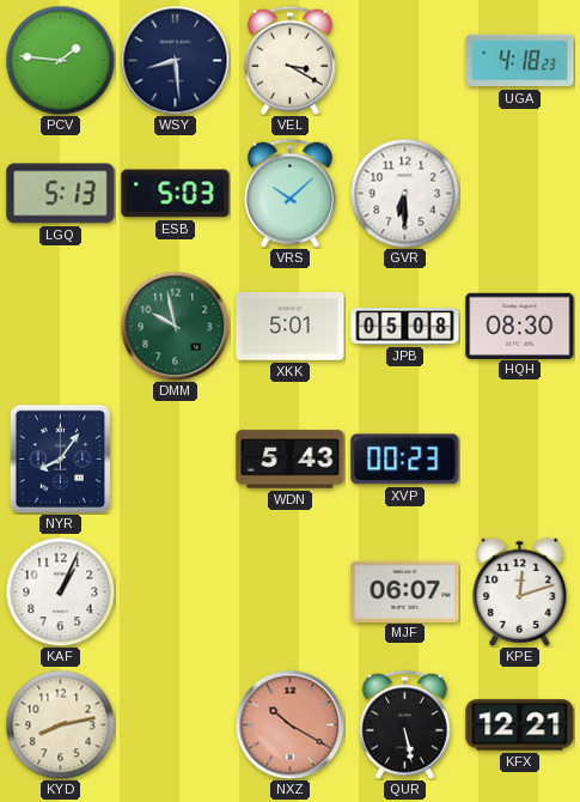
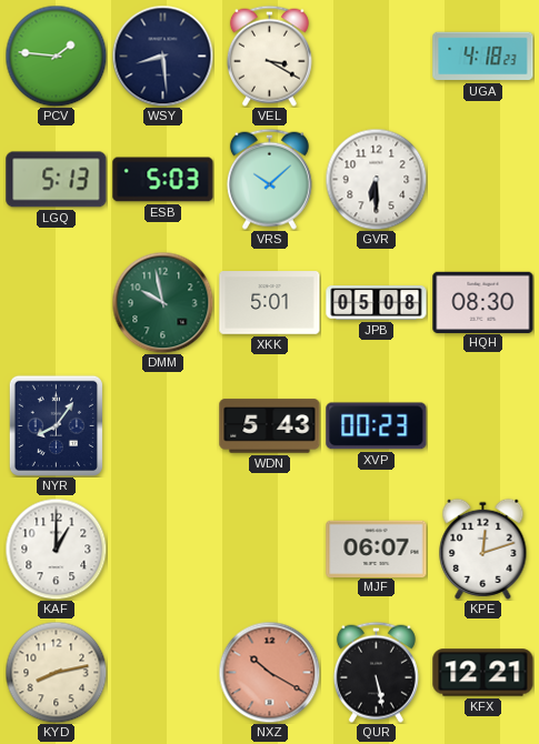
KAF: 1:04 -> 1:00 (56, 549)
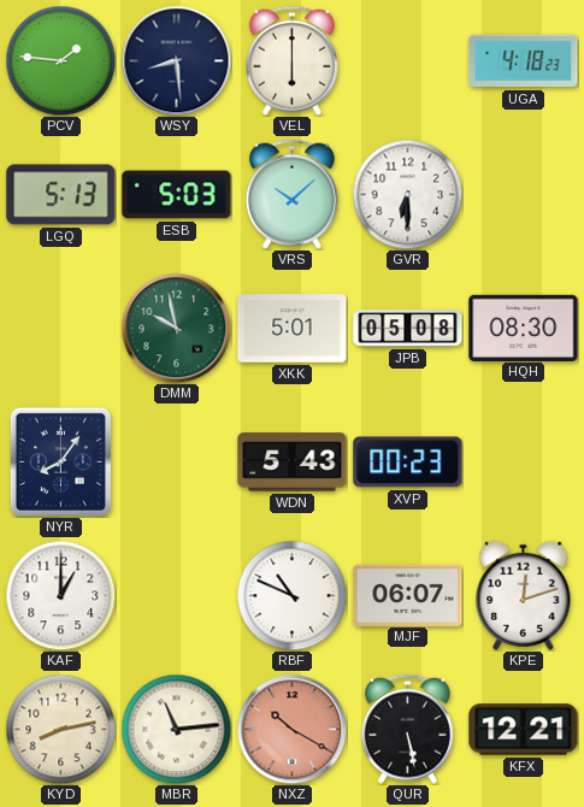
VEL: 3:20 -> 6:00 (291, 60)
RBF: none -> 10:49 (291, 595)
MBR: none -> 11:14 (176, 729)
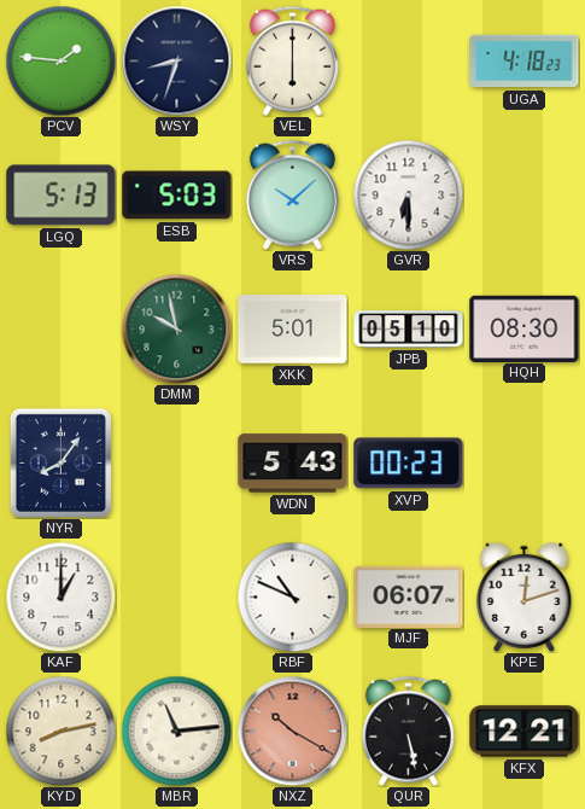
WSY: 8:29 -> 8:33 (176, 60)
JPB: 05:08 -> 05:10 (409, 330)
